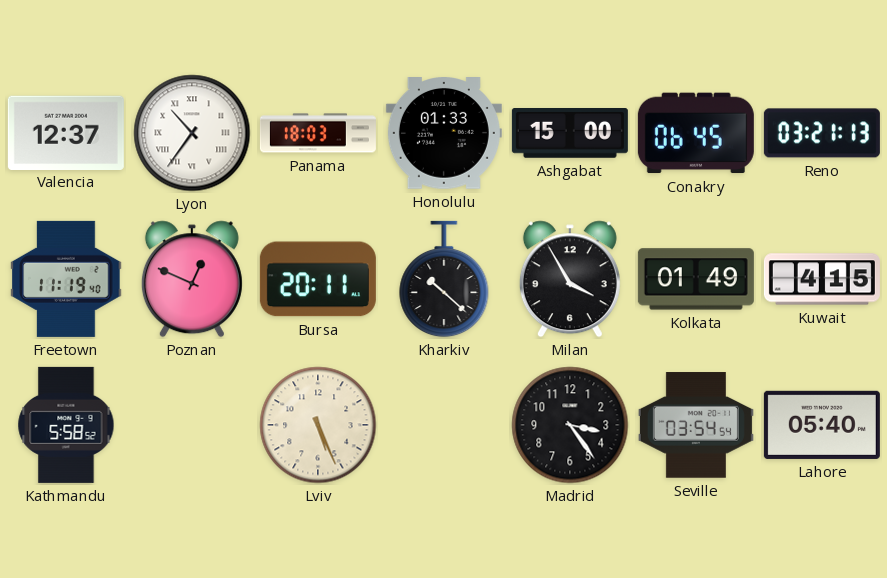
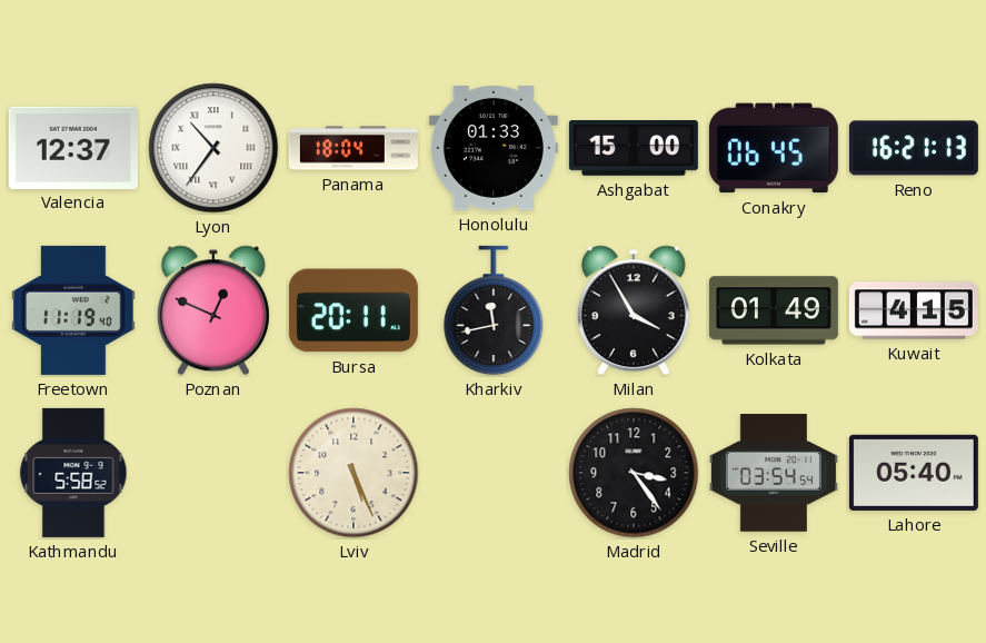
Panama: 18:03 -> 18:04 (353, 148)
Reno: 03:21 -> 16:21 (914, 148)
Kharkiv: 10:22 -> 11:43 (494, 310)
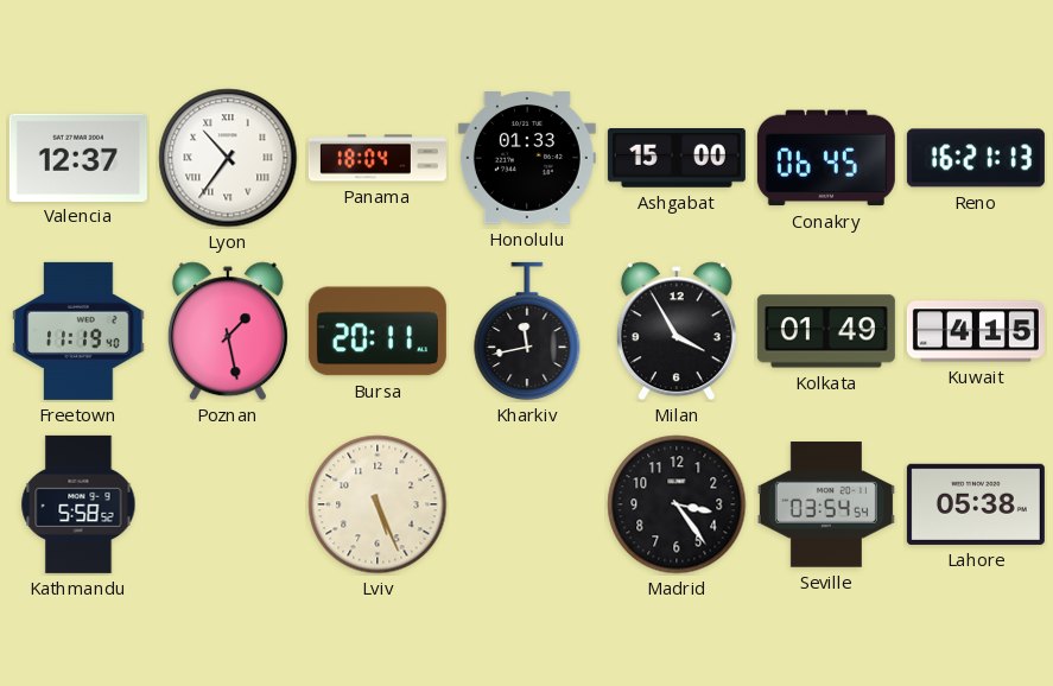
Poznan: 12:49 -> 1:28 (228, 331)
Lahore: 05:40 -> 05:38 (976, 504)
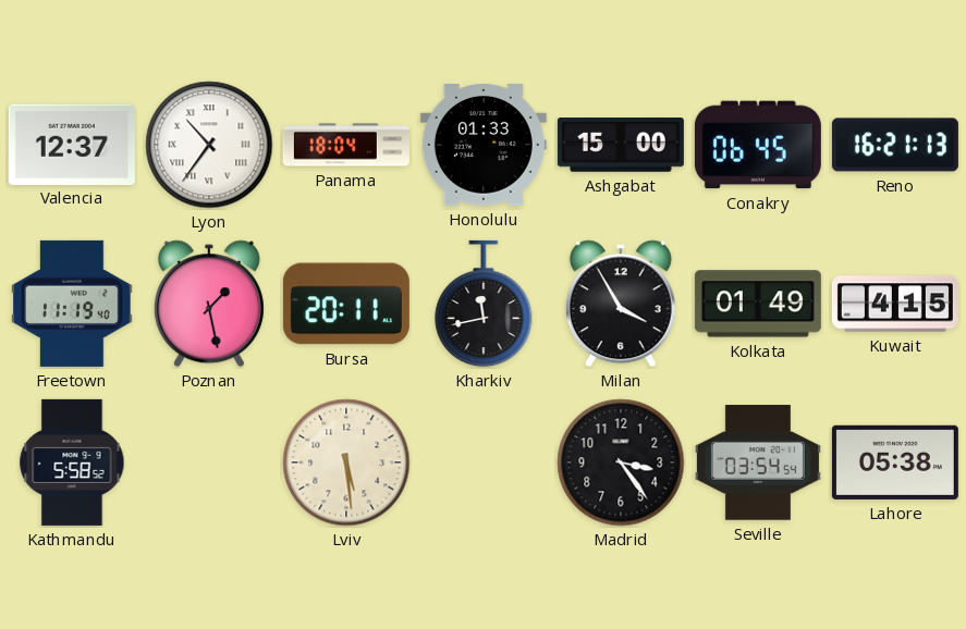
Lviv: 5:26 -> 5:29 (346, 462)
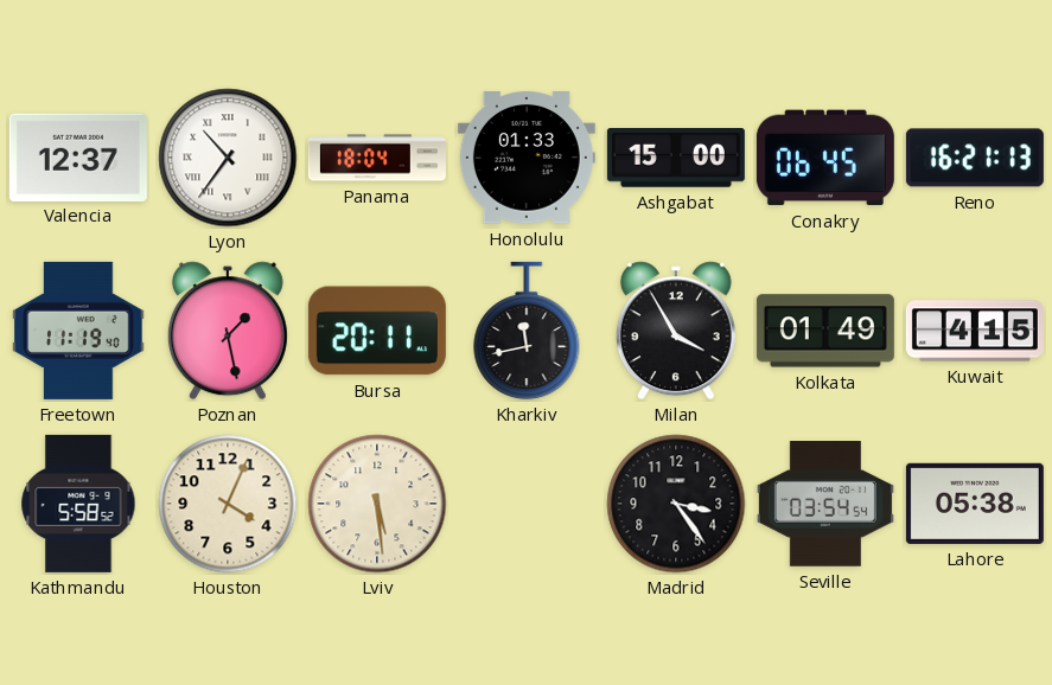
Houston: none -> 4:04 (228, 504)
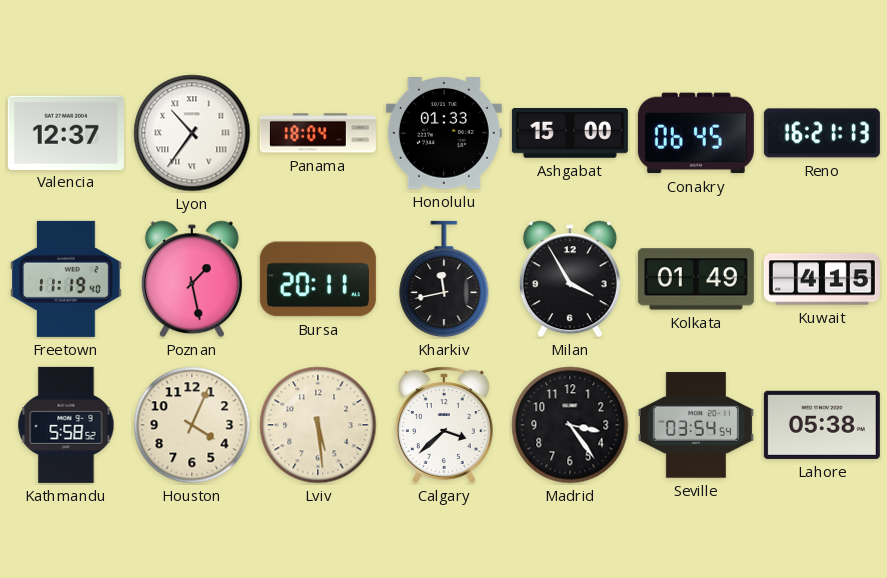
Calgary: none -> 3:38 (444, 425)
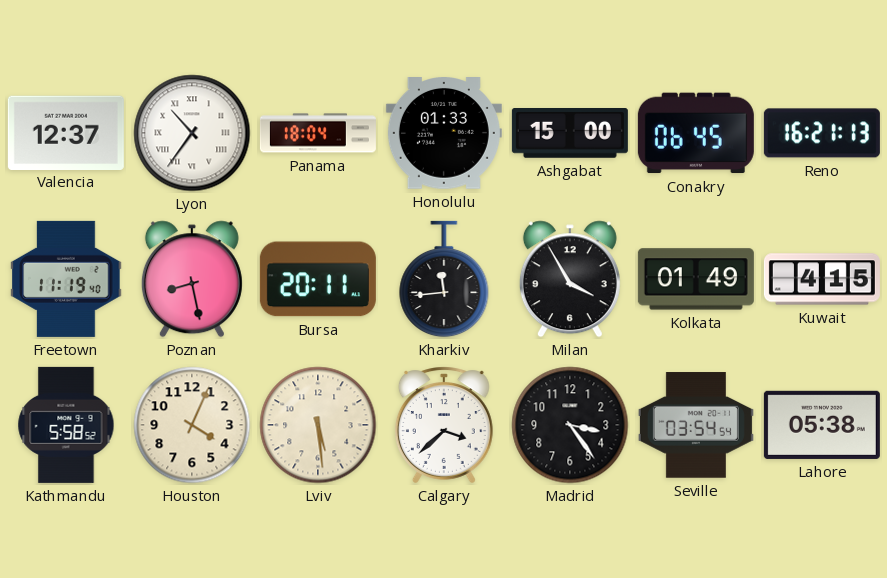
Poznan: 1:28 -> 8:28 (192, 279)
Kharkiv: 11:43 -> 11:44 (444, 279)
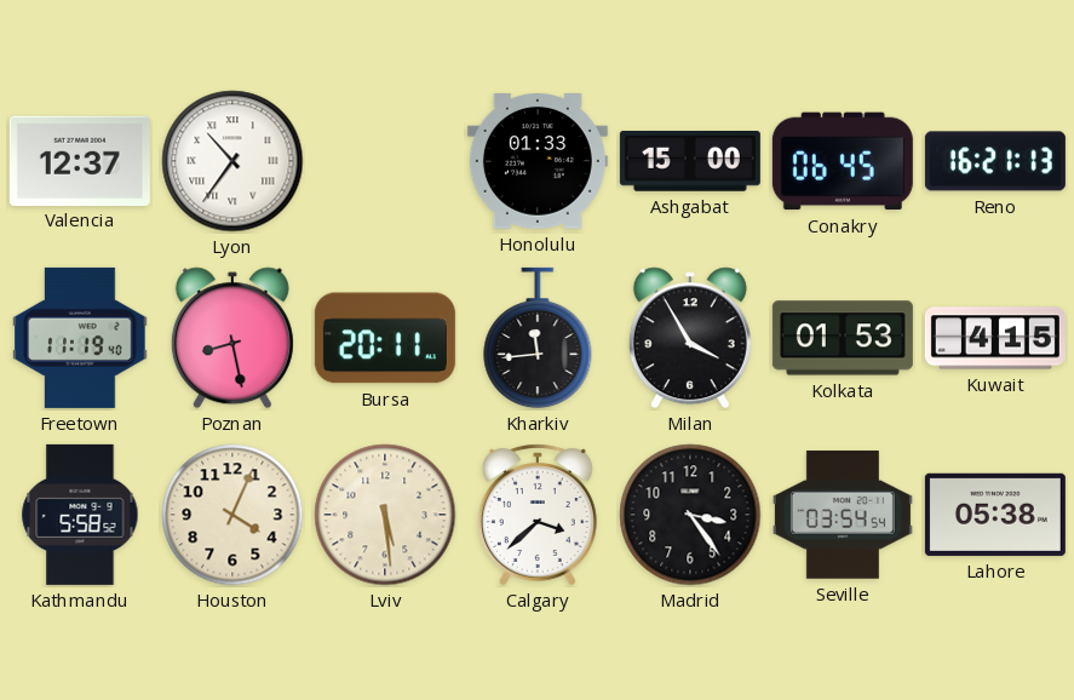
Panama: 18:04 -> none (318, 133)
Kolkata: 01:49 -> 01:53 (843, 338)
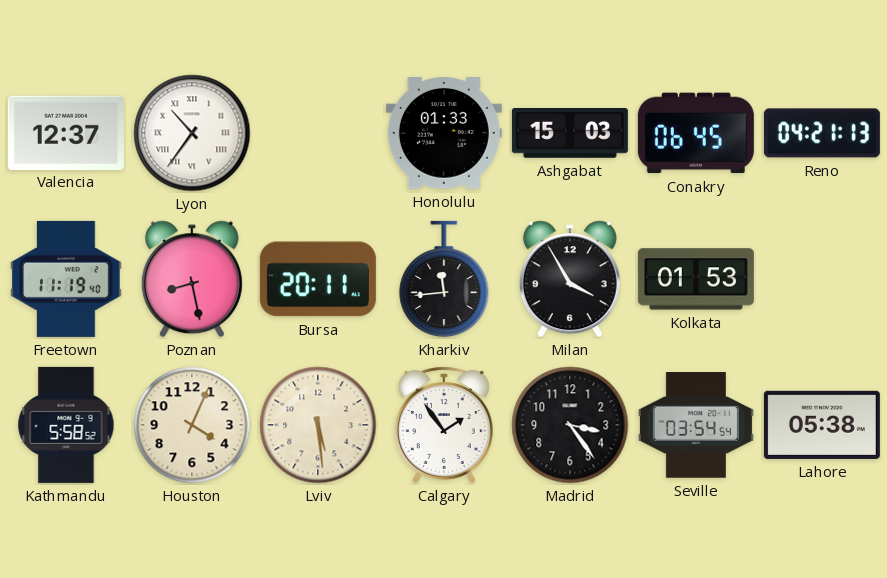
Ashgabat: 15:00 -> 15:03 (570, 134)
Reno: 16:21 -> 04:21 (822, 133)
Kuwait: 4:15 -> none (995, 338)
Calgary: 3:38 -> 1:54 (444, 425)
